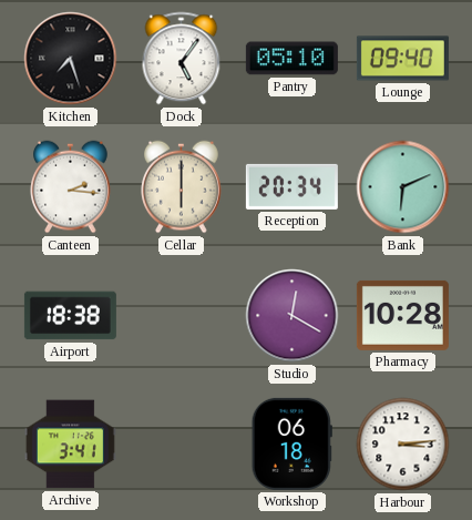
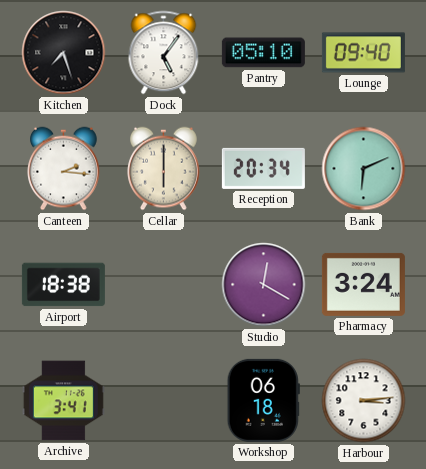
Pharmacy: 10:28 -> 3:24 (363, 284)
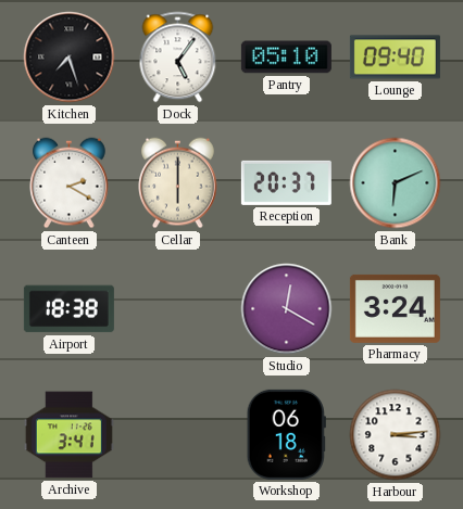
Canteen: 2:16 -> 2:20 (70, 183)
Reception: 20:34 -> 20:37 (286, 182)
